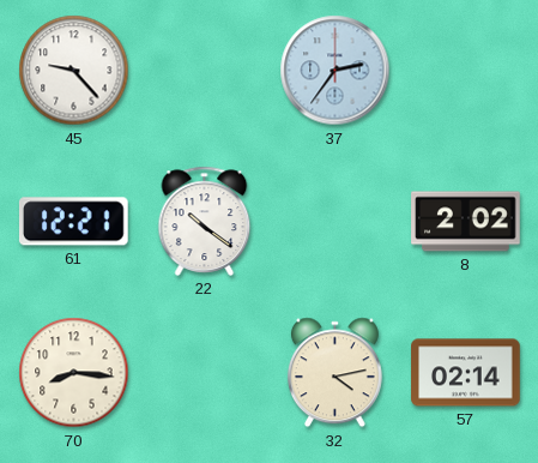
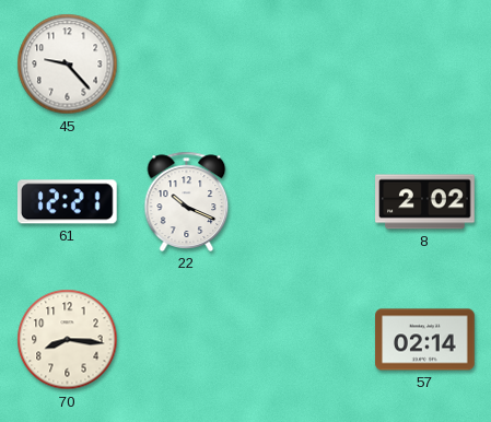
37: 2:36 -> none (336, 71)
22: 10:21 -> 10:19 (187, 201)
32: 4:13 -> none (334, 373)
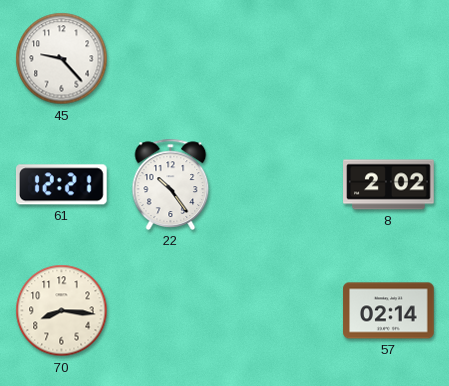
22: 10:19 -> 10:24 (171, 184)
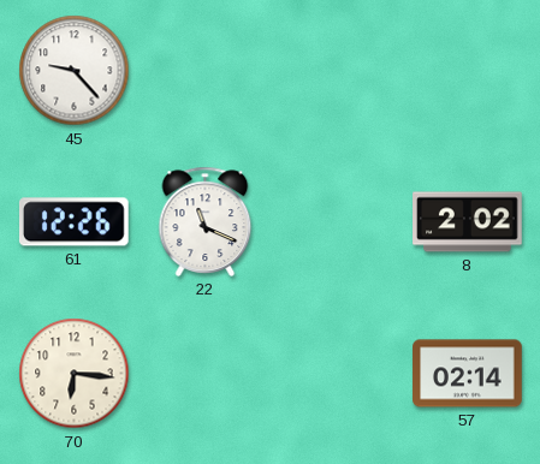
61: 12:21 -> 12:26 (73, 222)
22: 10:24 -> 11:19 (206, 221)
70: 8:16 -> 6:16 (75, 374)
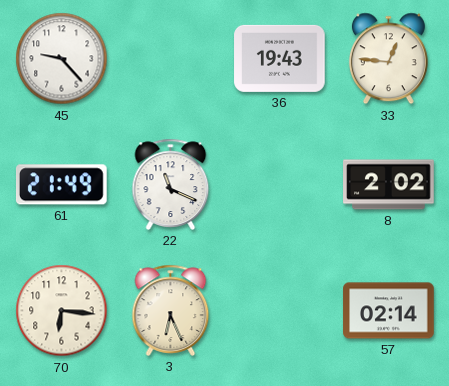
36: none -> 19:43 (280, 58)
33: none -> 12:46 (388, 59)
61: 12:26 -> 21:49 (61, 185)
3: none -> 6:26 (171, 310)
